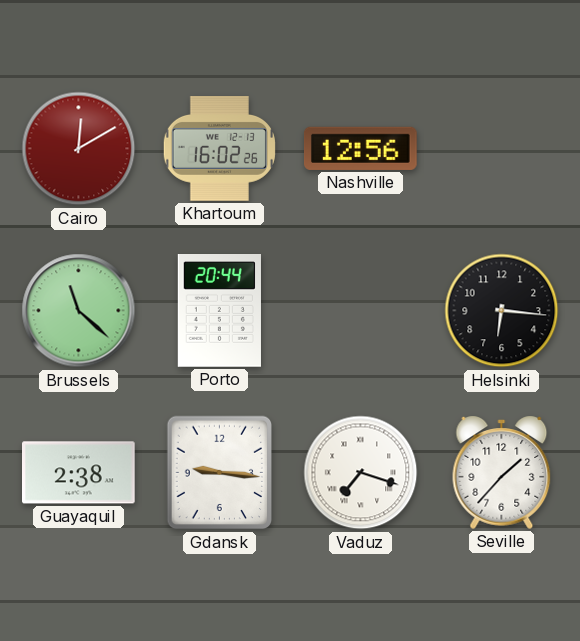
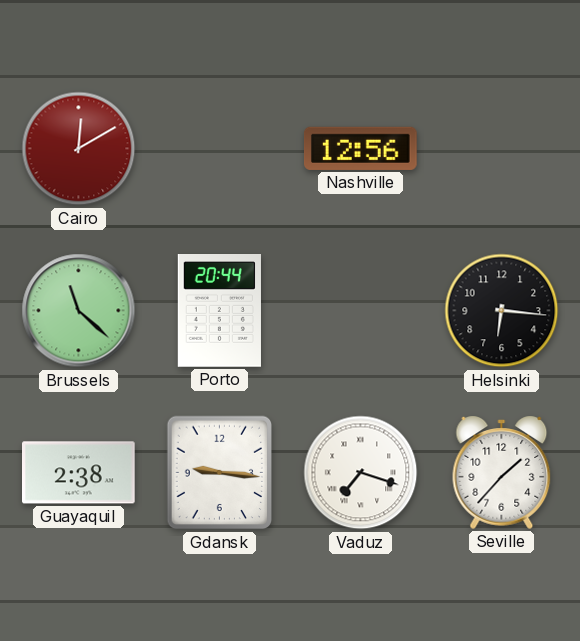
Khartoum: 16:02 -> none (219, 149)
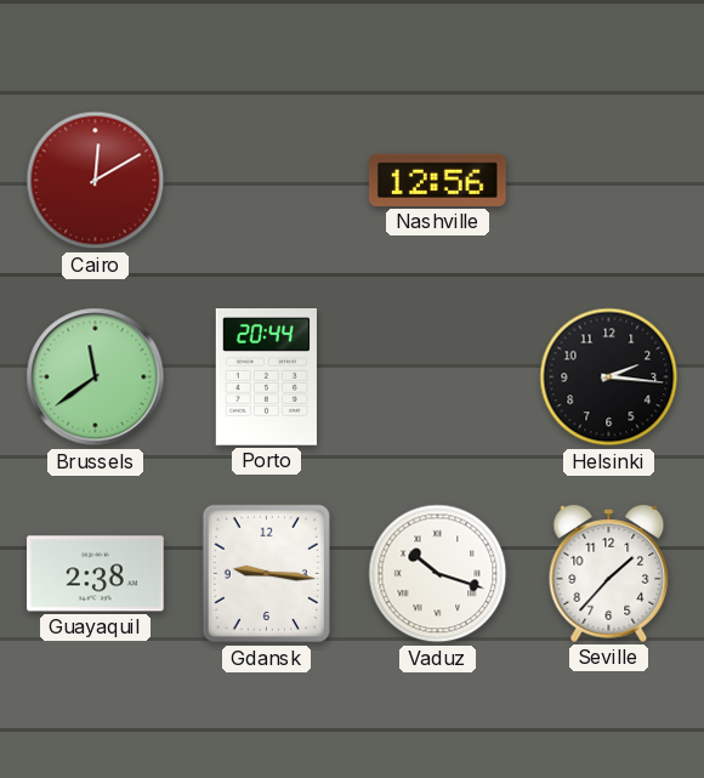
Brussels: 11:22 -> 11:39 (96, 377)
Helsinki: 6:16 -> 2:16 (609, 377)
Vaduz: 7:18 -> 10:18 (438, 574)
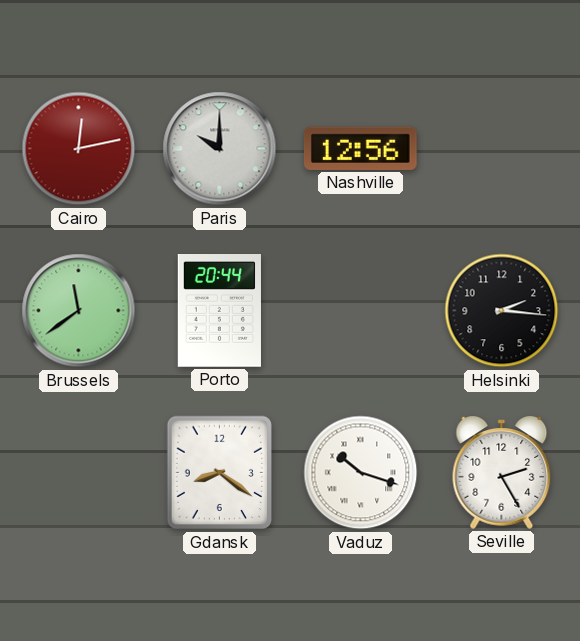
Cairo: 12:10 -> 12:13 (79, 149)
Paris: none -> 10:00 (220, 149)
Guayaquil: 2:38 -> none (96, 574)
Gdansk: 9:16 -> 8:21 (220, 473)
Seville: 1:37 -> 2:25 (502, 472)
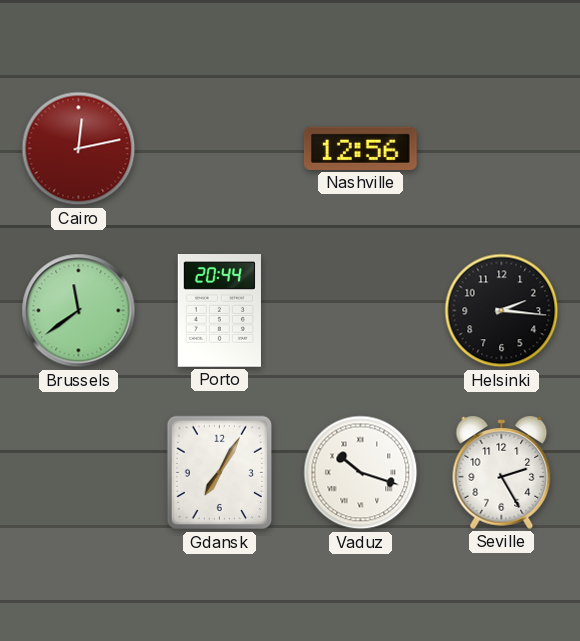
Paris: 10:00 -> none (220, 149)
Gdansk: 8:21 -> 7:05 (220, 473)
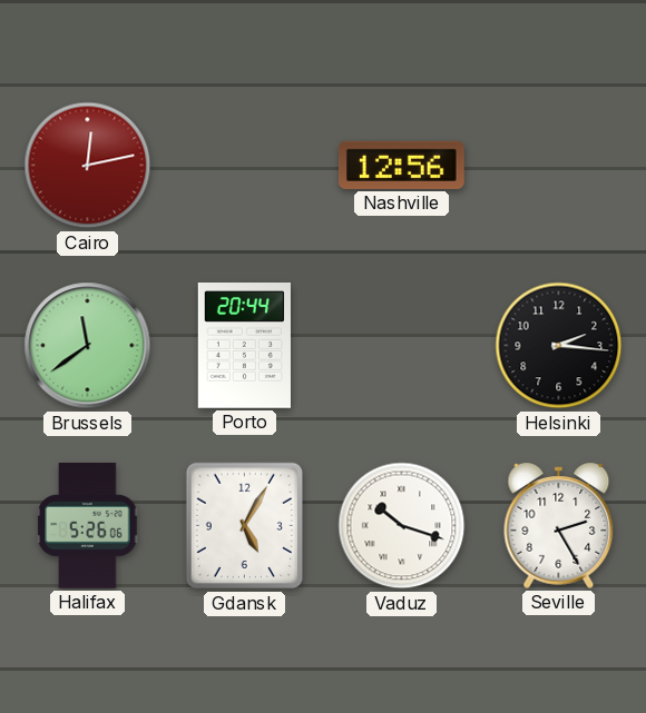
Halifax: none -> 5:26 (88, 526)
Gdansk: 7:05 -> 5:05 (245, 526)
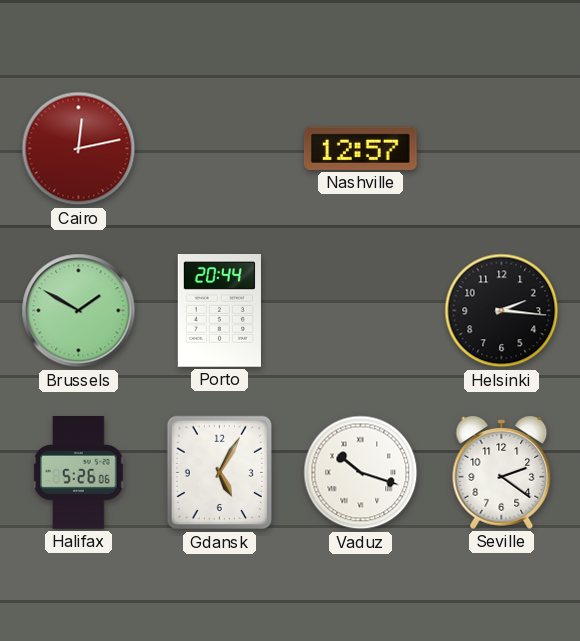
Nashville: 12:56 -> 12:57 (361, 148)
Brussels: 11:39 -> 1:50 (79, 311)
Seville: 2:25 -> 2:21 (502, 472)
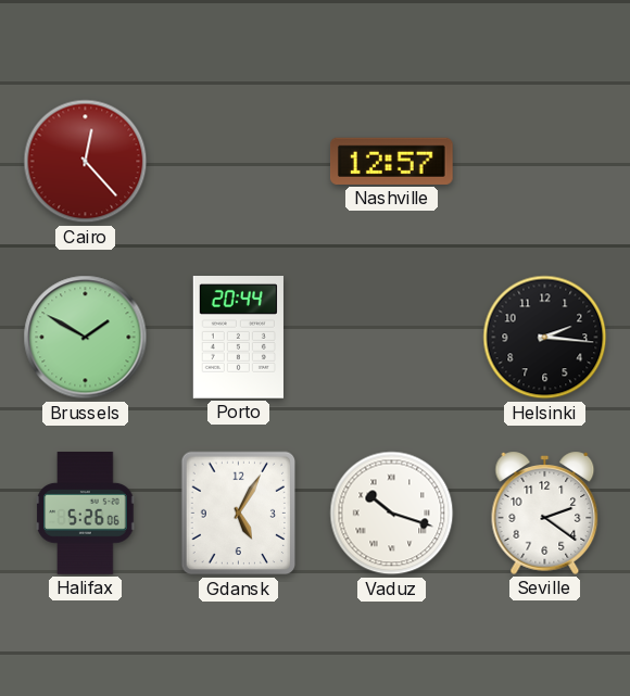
Cairo: 12:13 -> 12:23 (86, 162)
